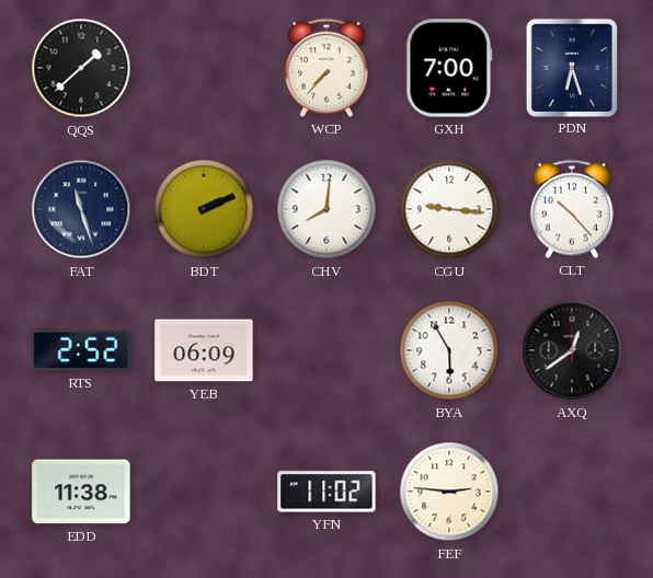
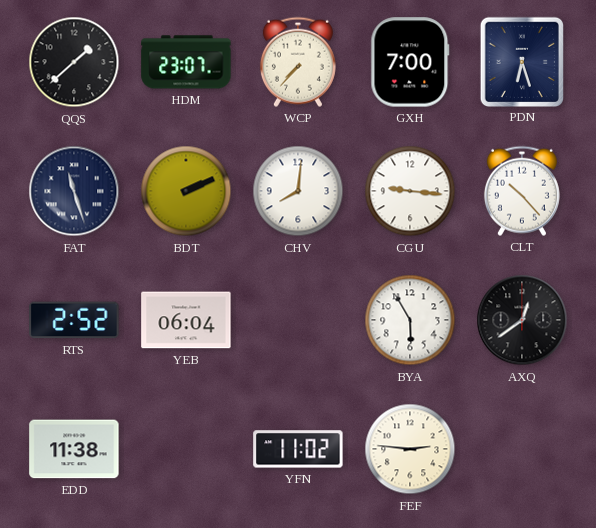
HDM: none -> 23:07 (186, 62)
YEB: 06:09 -> 06:04 (186, 320)
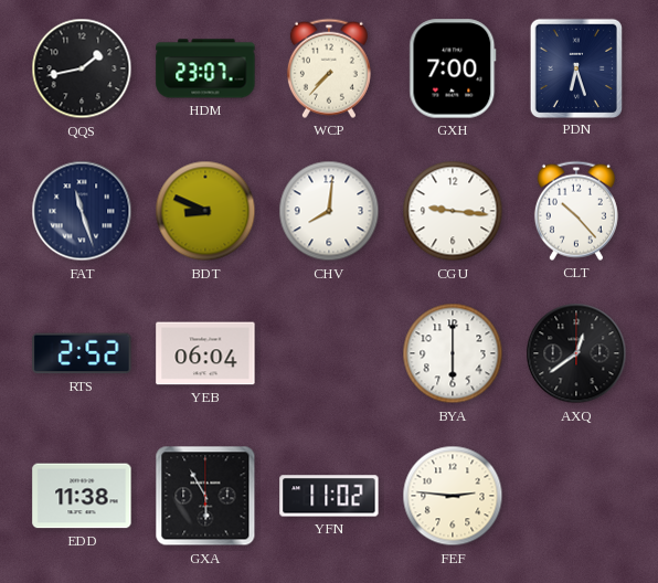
QQS: 1:38 -> 1:43 (82, 68)
BDT: 2:11 -> 8:49 (205, 211)
BYA: 5:55 -> 6:00 (453, 353)
GXA: none -> 5:55 (205, 496)
